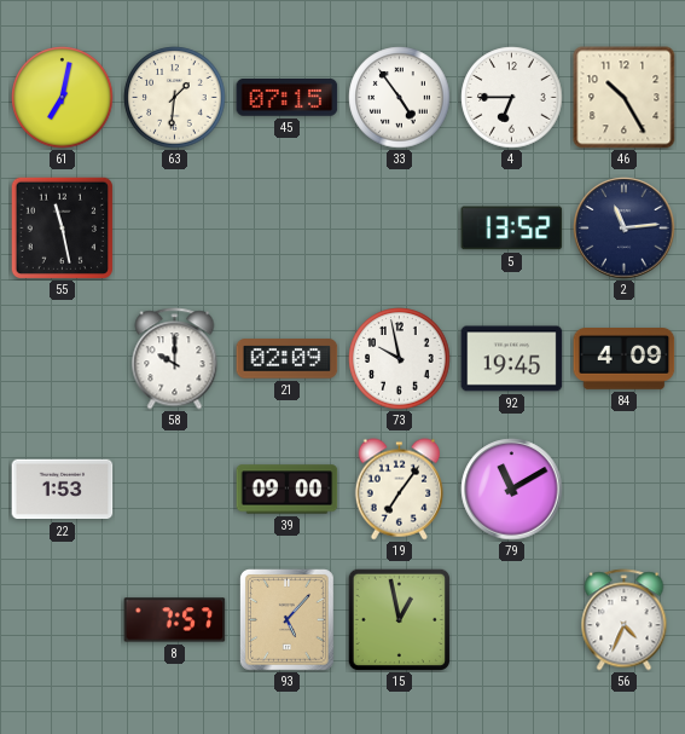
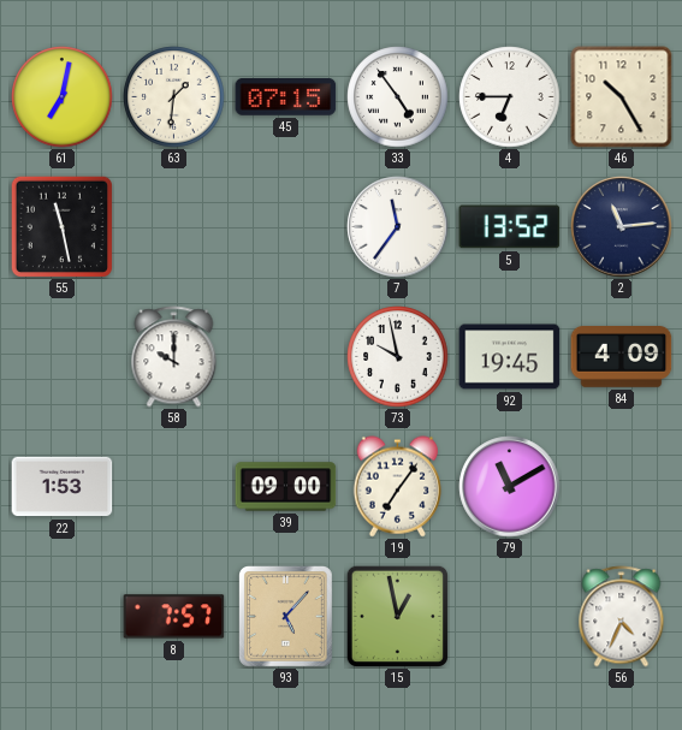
7: none -> 11:36 (398, 227)
21: 02:09 -> none (288, 359)
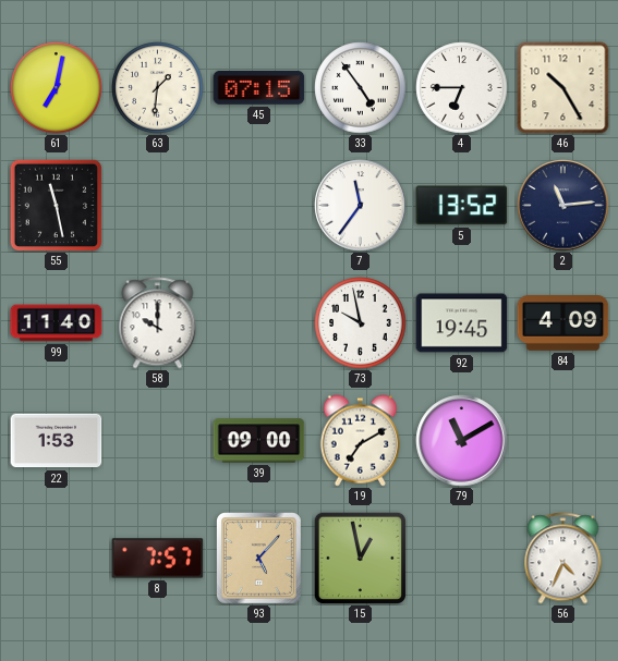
99: none -> 11:40 (57, 323)
19: 7:06 -> 7:10 (360, 441)
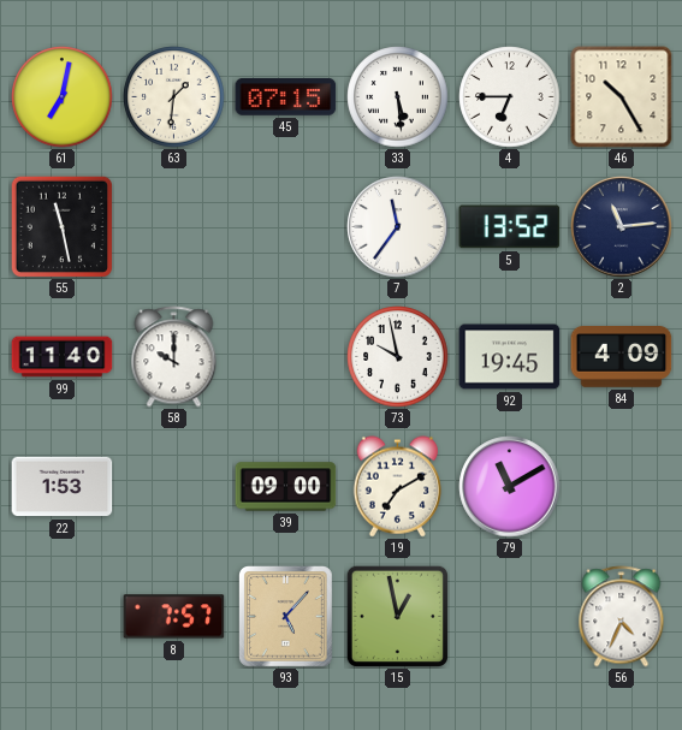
33: 4:54 -> 5:29 (398, 97)
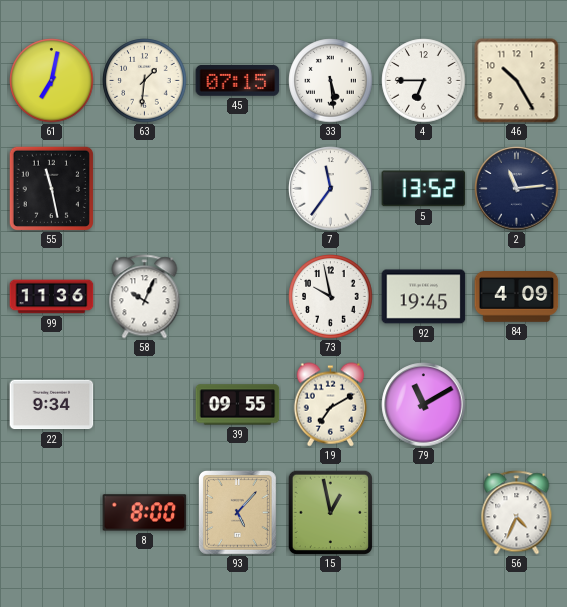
99: 11:40 -> 11:36 (52, 297)
58: 10:00 -> 10:04 (145, 297)
22: 1:53 -> 9:34 (52, 405)
39: 09:00 -> 09:55 (238, 405)
8: 7:57 -> 8:00 (145, 513)
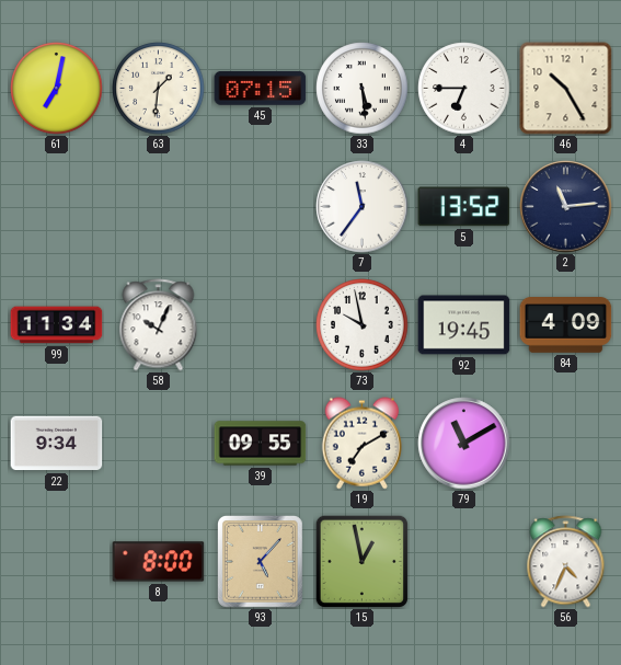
55: 11:28 -> none (51, 188)
99: 11:36 -> 11:34 (57, 325)
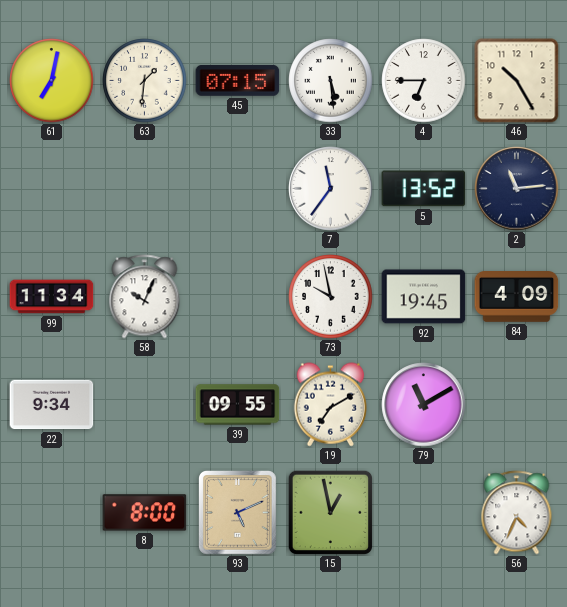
93: 5:07 -> 5:11 (238, 513)
